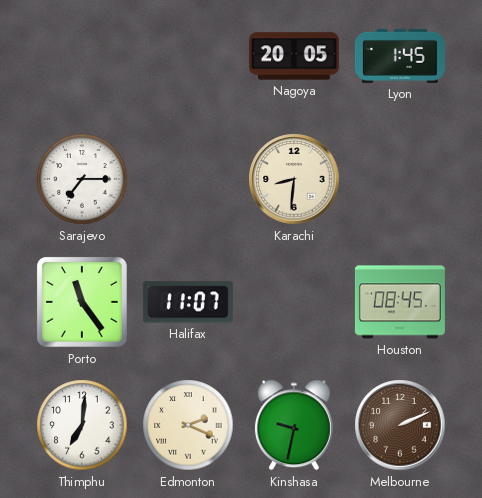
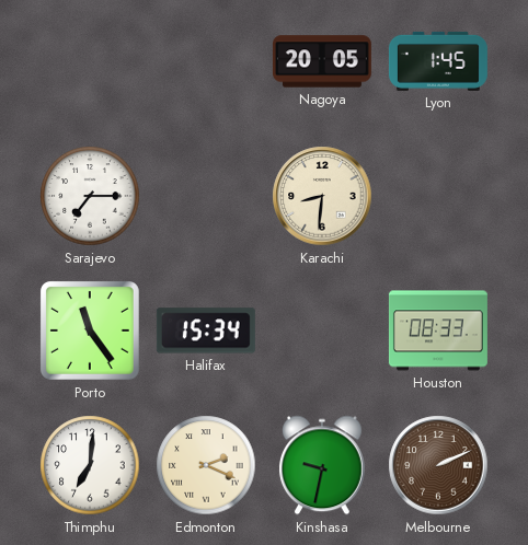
Halifax: 11:07 -> 15:34 (206, 331)
Houston: 08:45 -> 08:33 (438, 331)
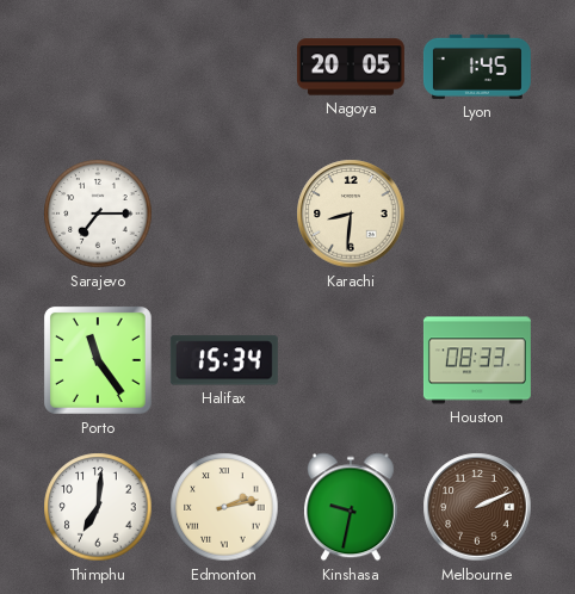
Edmonton: 2:19 -> 2:13 (224, 507)
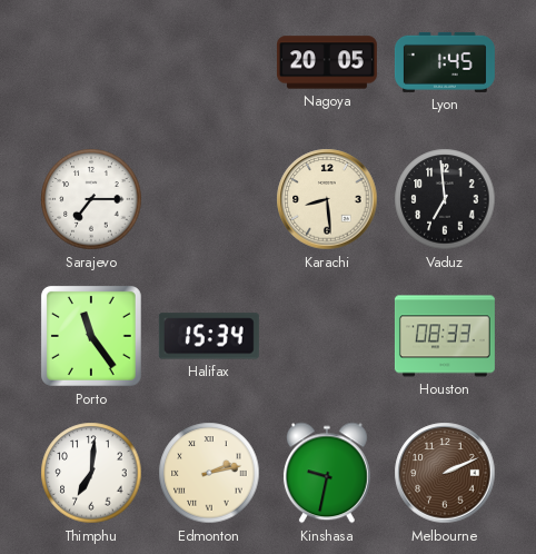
Karachi: 8:31 -> 8:29 (327, 199)
Vaduz: none -> 6:59 (445, 199)
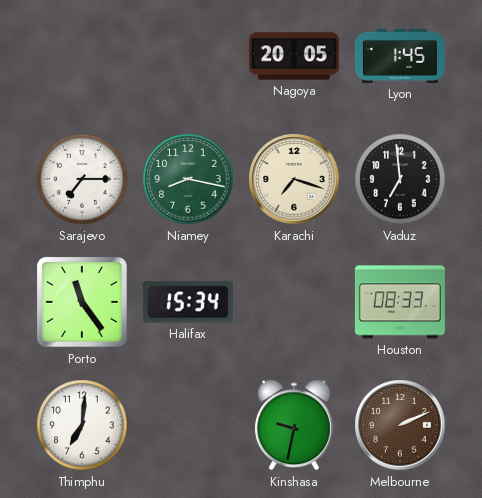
Niamey: none -> 8:17 (188, 179)
Karachi: 8:29 -> 7:18 (294, 179)
Edmonton: 2:13 -> none (209, 473)
